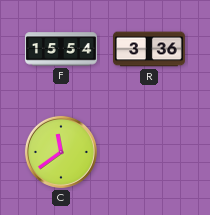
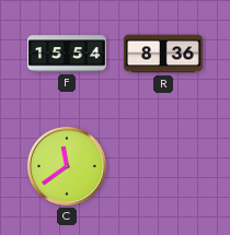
R: 3:36 -> 8:36 (164, 54)
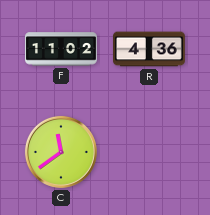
F: 15:54 -> 11:02 (61, 49)
R: 8:36 -> 4:36 (150, 49)
